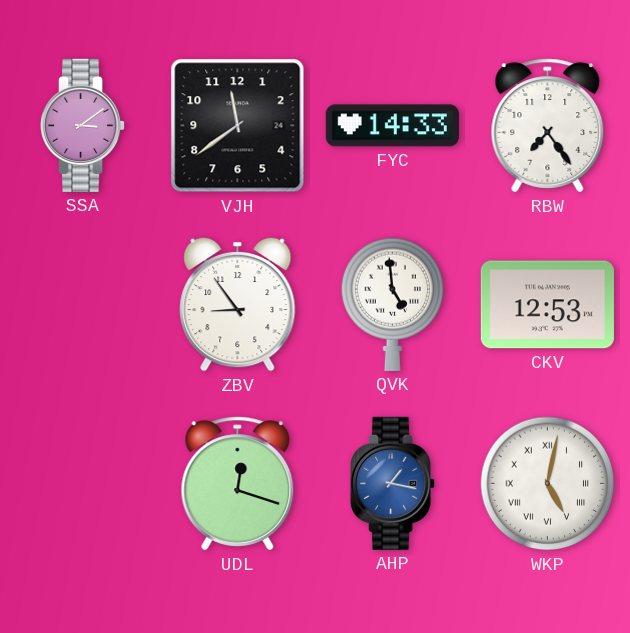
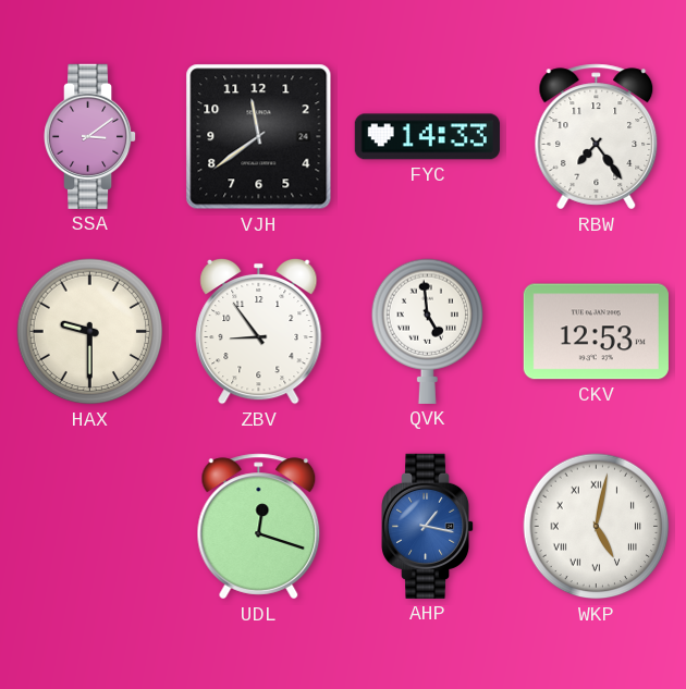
HAX: none -> 9:30 (90, 332)
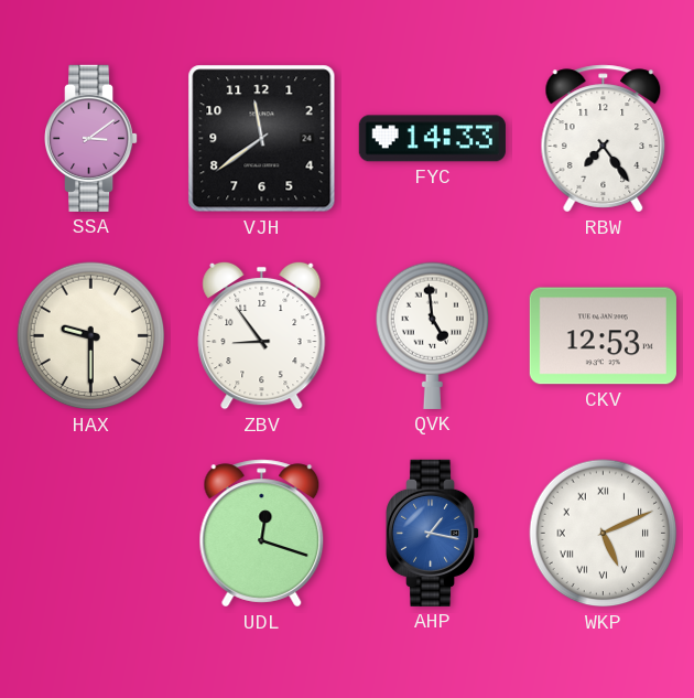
WKP: 5:02 -> 5:11 (604, 534)
